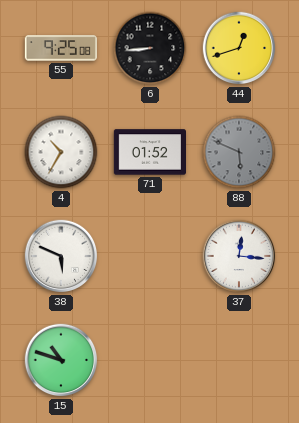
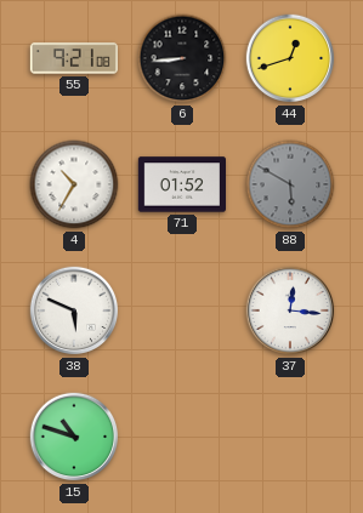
55: 9:25 -> 9:21 (74, 58)
88: 5:49 -> 5:50 (290, 184)
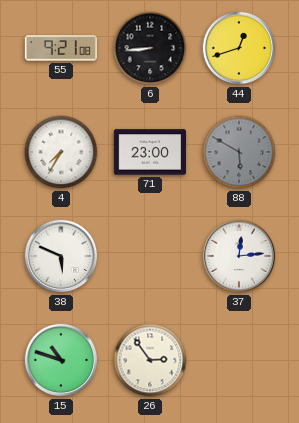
4: 10:35 -> 7:35 (61, 152)
71: 01:52 -> 23:00 (149, 152)
37: 12:16 -> 12:14 (239, 256)
26: none -> 2:54 (150, 360)
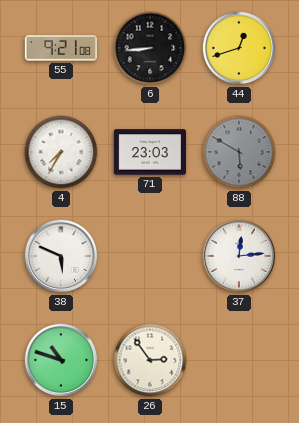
71: 23:00 -> 23:03 (149, 152)
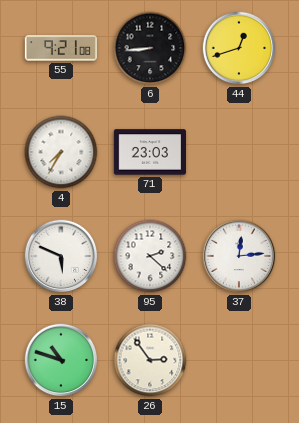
88: 5:50 -> none (239, 152)
95: none -> 2:22 (150, 256)
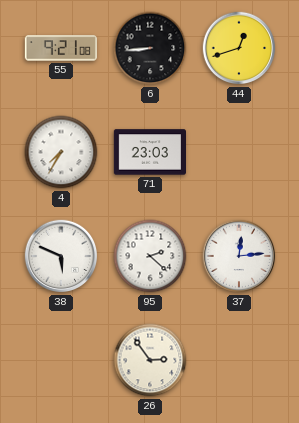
15: 10:48 -> none (61, 360)
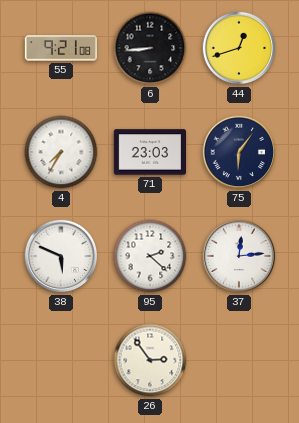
75: none -> 6:06 (239, 152)
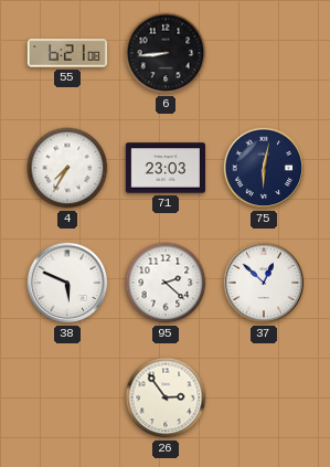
55: 9:21 -> 6:21 (67, 53)
44: 12:42 -> none (239, 48)
75: 6:06 -> 6:02 (264, 168)
37: 12:14 -> 12:52 (264, 283)
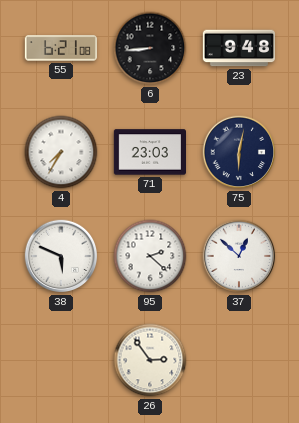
23: none -> 9:48 (238, 48)
